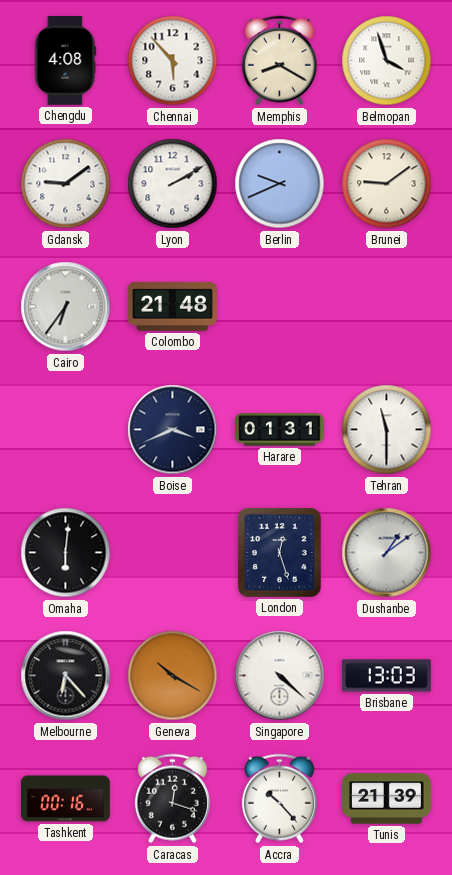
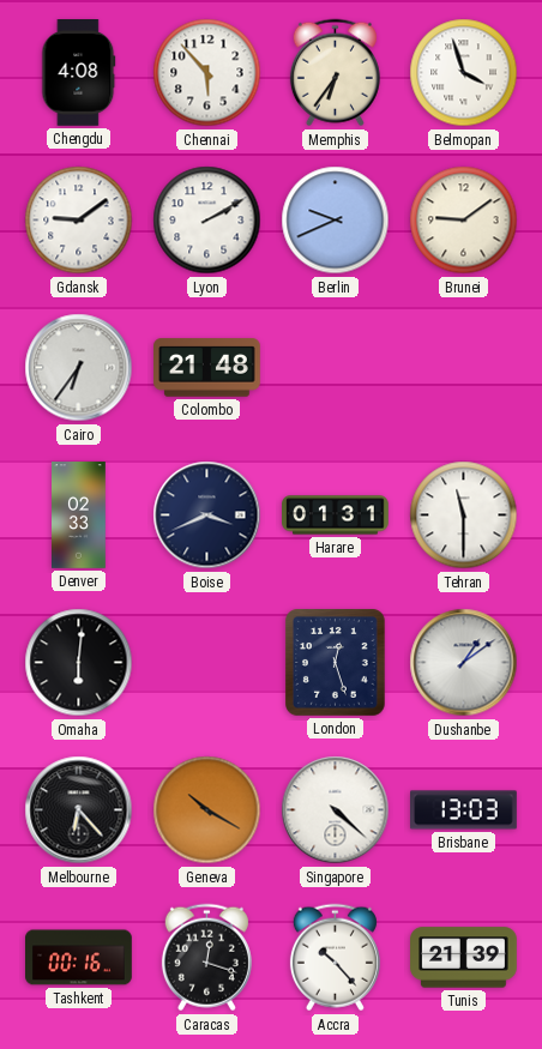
Memphis: 8:20 -> 6:36 (335, 73)
Denver: none -> 02:33 (79, 516)
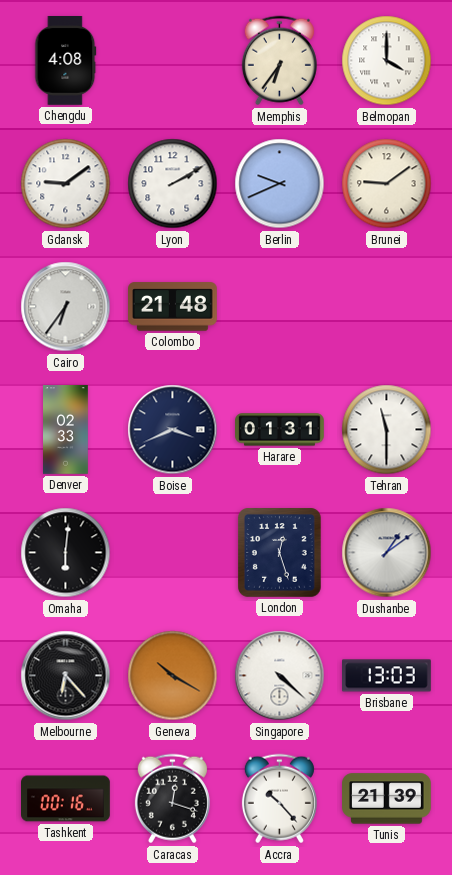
Chennai: 5:53 -> none (207, 73)
Belmopan: 3:57 -> 4:00 (387, 61)
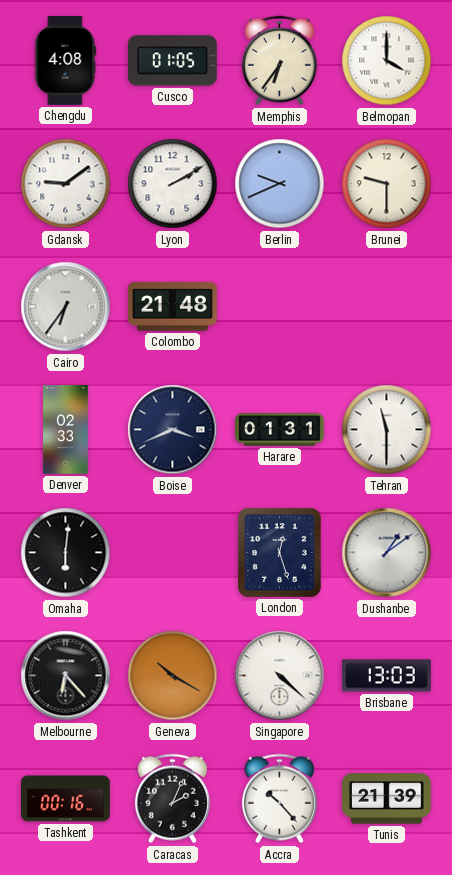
Cusco: none -> 01:05 (172, 61)
Brunei: 9:09 -> 9:30 (387, 184)
Caracas: 12:18 -> 2:04 (172, 799)
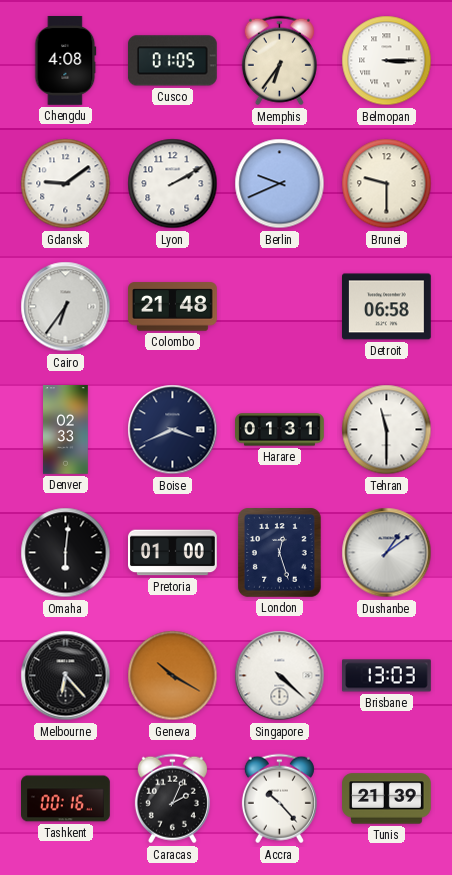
Belmopan: 4:00 -> 3:15 (387, 61)
Detroit: none -> 06:58 (387, 307)
Pretoria: none -> 01:00 (173, 553)
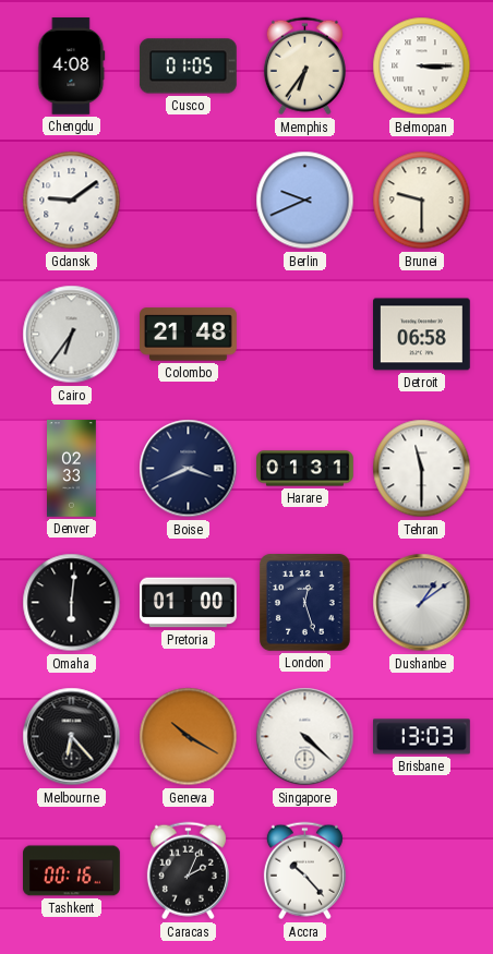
Lyon: 2:10 -> none (173, 184)
Tunis: 21:39 -> none (387, 799)
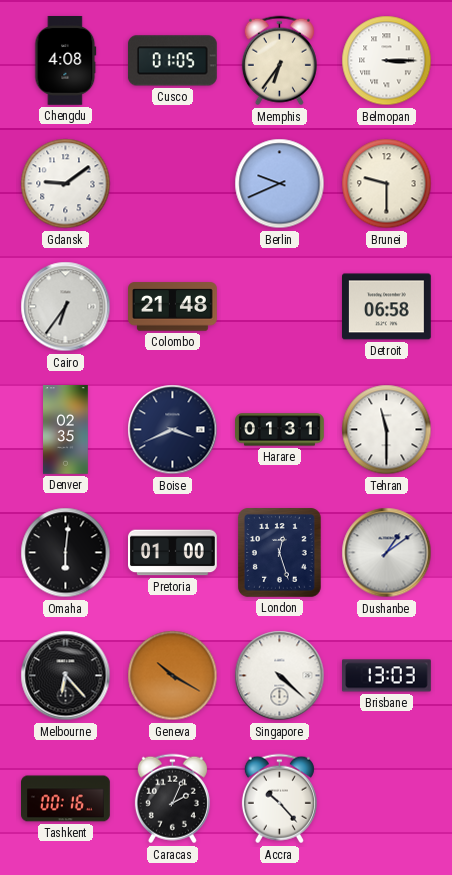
Denver: 02:33 -> 02:35 (66, 430)
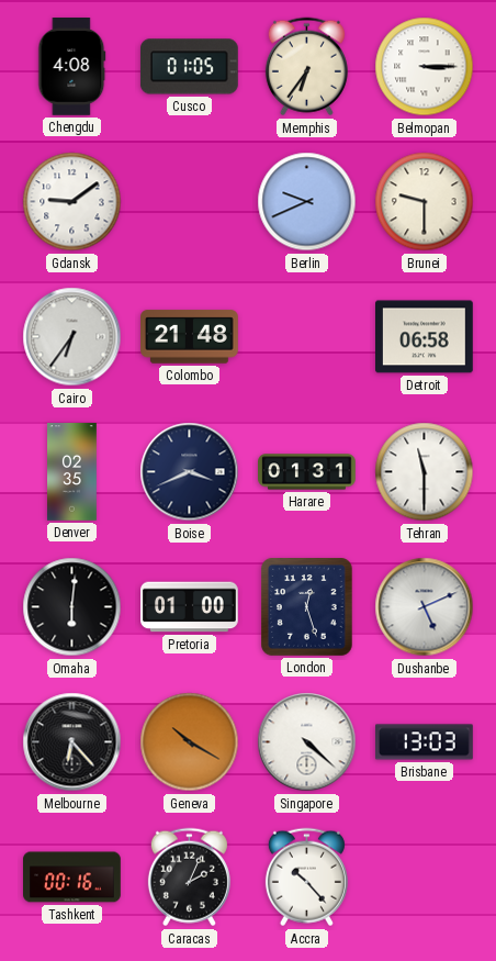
Dushanbe: 1:09 -> 5:11 (425, 607)
